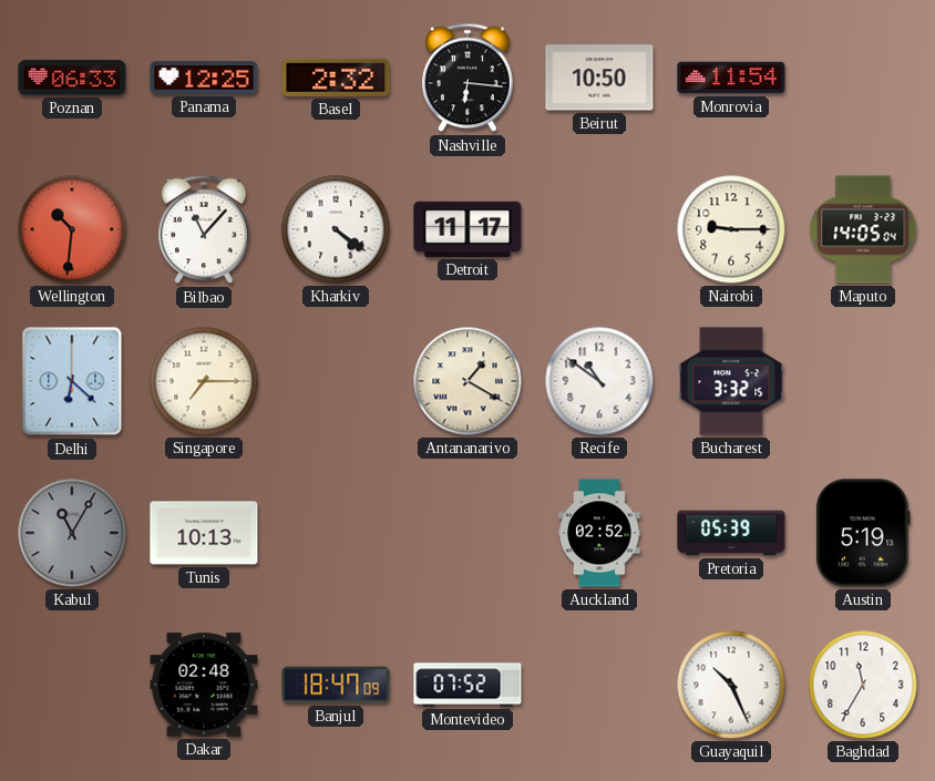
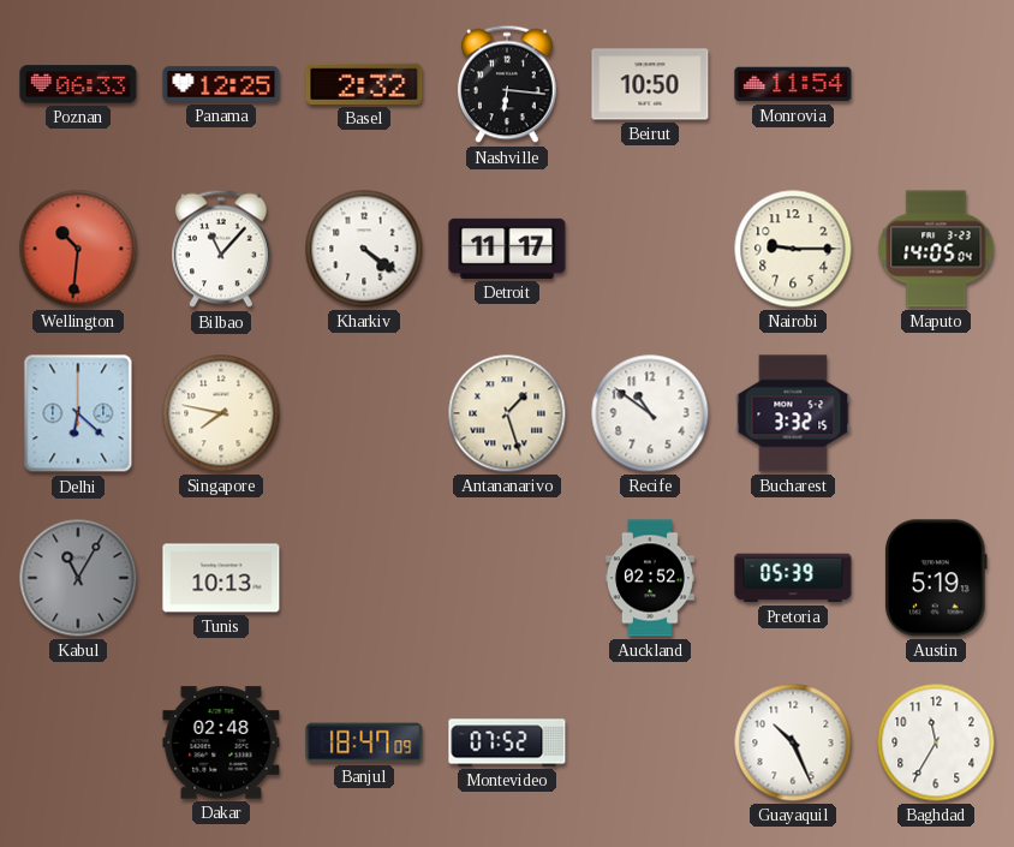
Singapore: 7:15 -> 7:47 (221, 413)
Antananarivo: 1:20 -> 1:27 (507, 413)
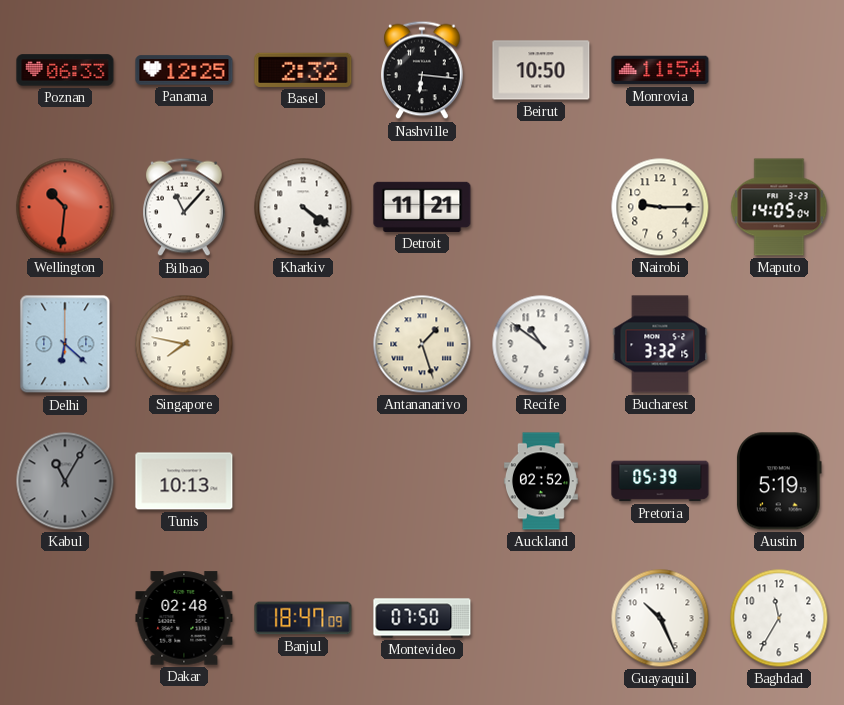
Detroit: 11:17 -> 11:21 (422, 207)
Montevideo: 07:52 -> 07:50 (422, 618)
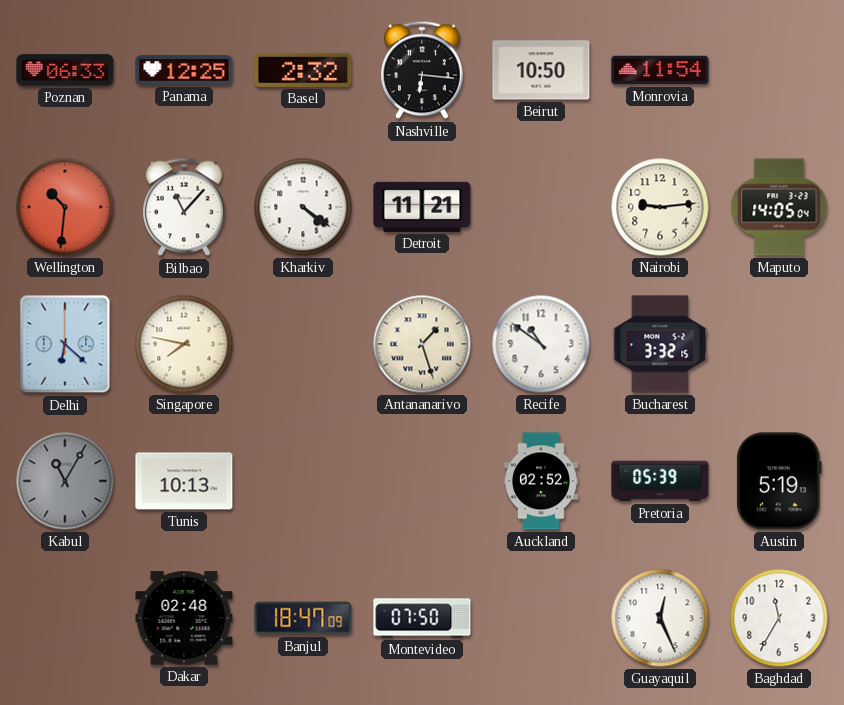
Nairobi: 9:15 -> 9:14 (660, 207)
Guayaquil: 10:26 -> 12:26 (660, 618)
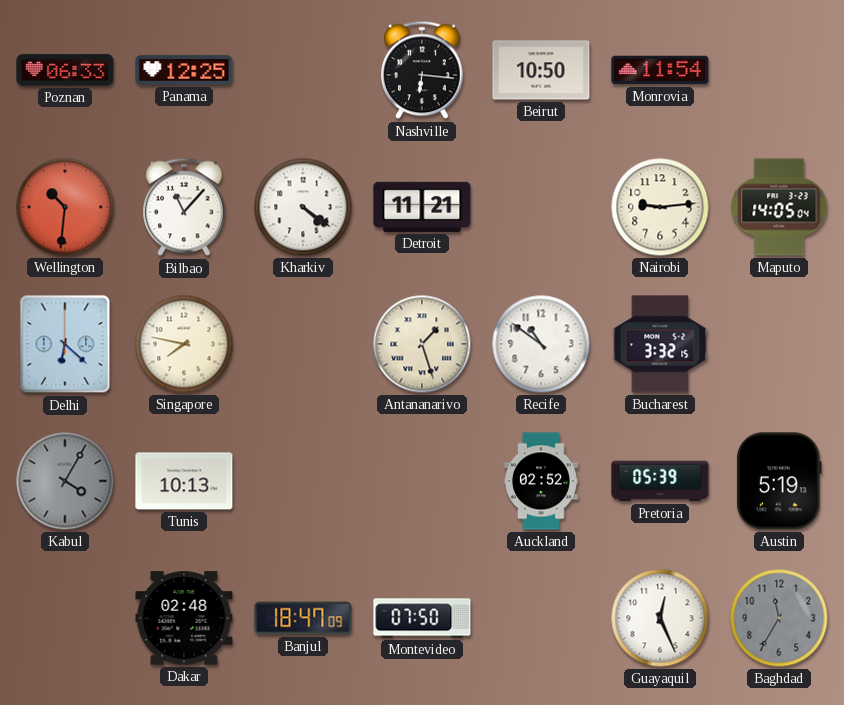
Basel: 2:32 -> none (303, 70)
Kabul: 11:05 -> 4:05 (65, 481)
Baghdad dial: white -> grey (779, 618)
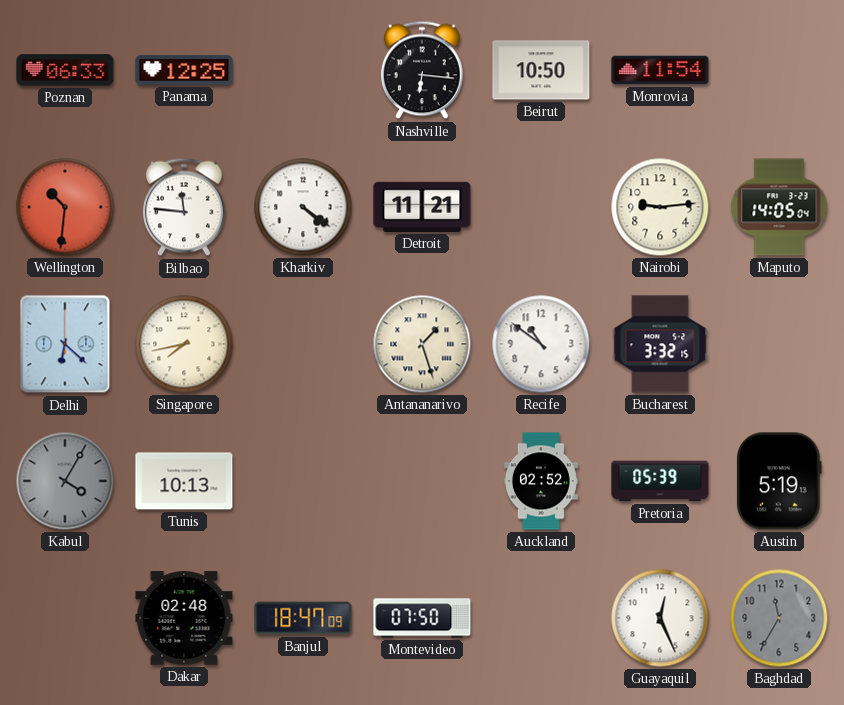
Bilbao: 11:07 -> 11:46 (185, 207)
Singapore: 7:47 -> 7:43 (184, 344)
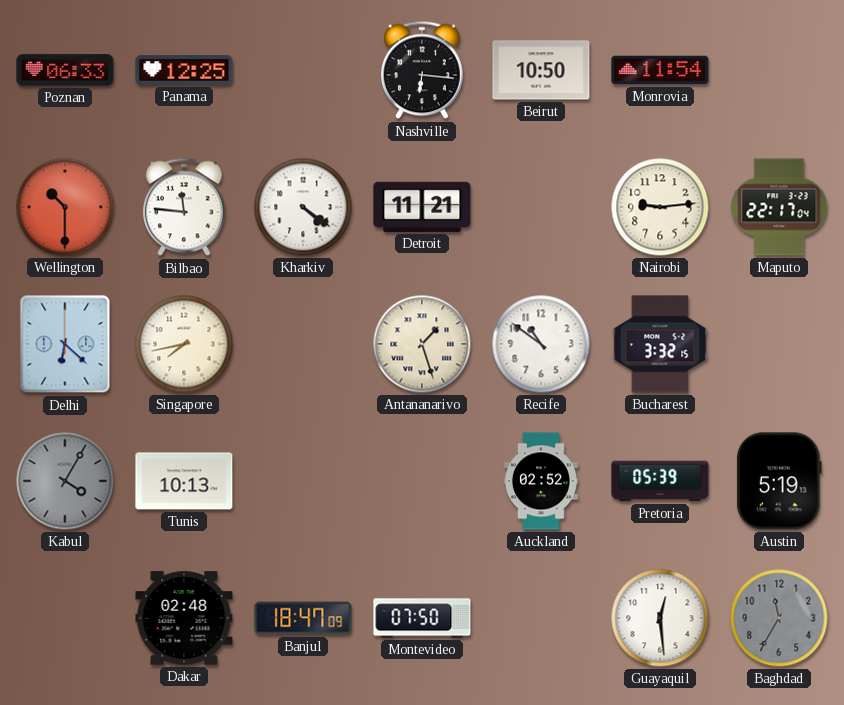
Wellington: 10:31 -> 10:30 (65, 207)
Maputo: 14:05 -> 22:17 (779, 207)
Guayaquil: 12:26 -> 12:29 (660, 618)
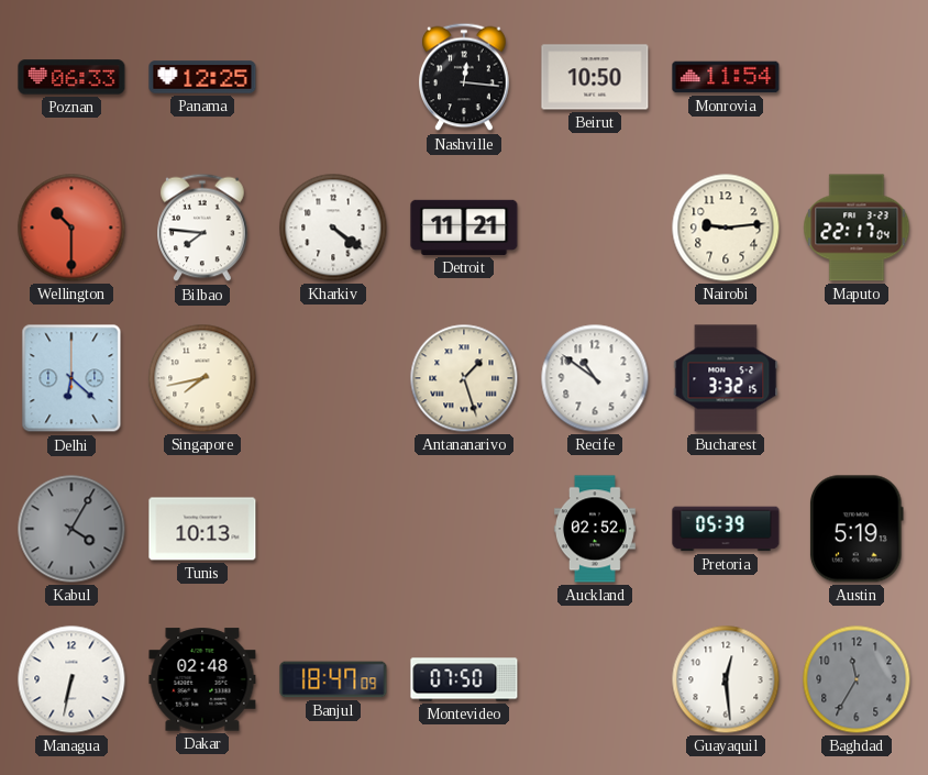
Nashville: 6:16 -> 12:16 (465, 77)
Bilbao: 11:46 -> 7:46 (203, 228)
Managua: none -> 6:32 (71, 679)
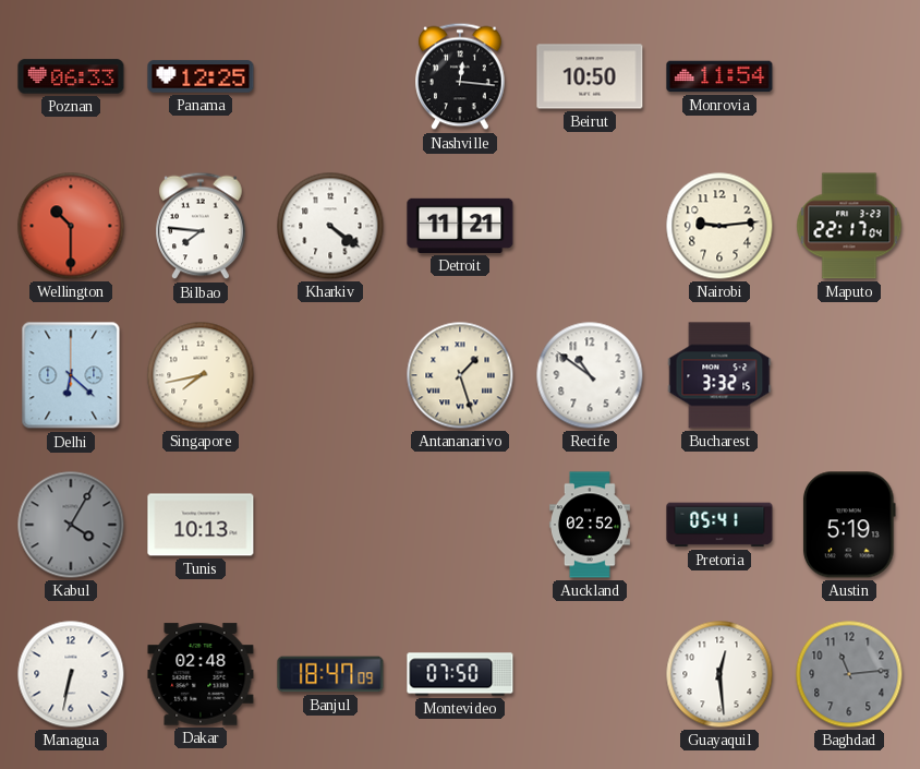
Pretoria: 05:39 -> 05:41 (719, 525)
Baghdad: 11:35 -> 11:14 (849, 674)
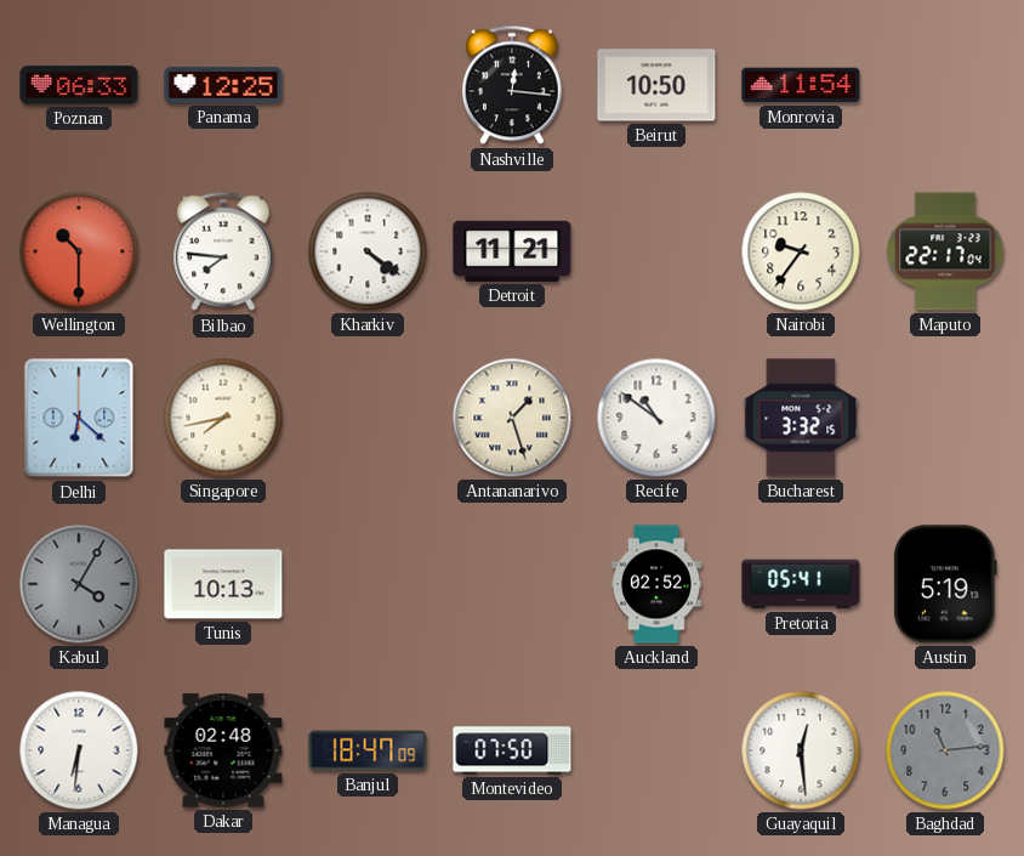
Nairobi: 9:14 -> 9:36 (801, 251)
Managua: 6:32 -> 6:31 (79, 750)
